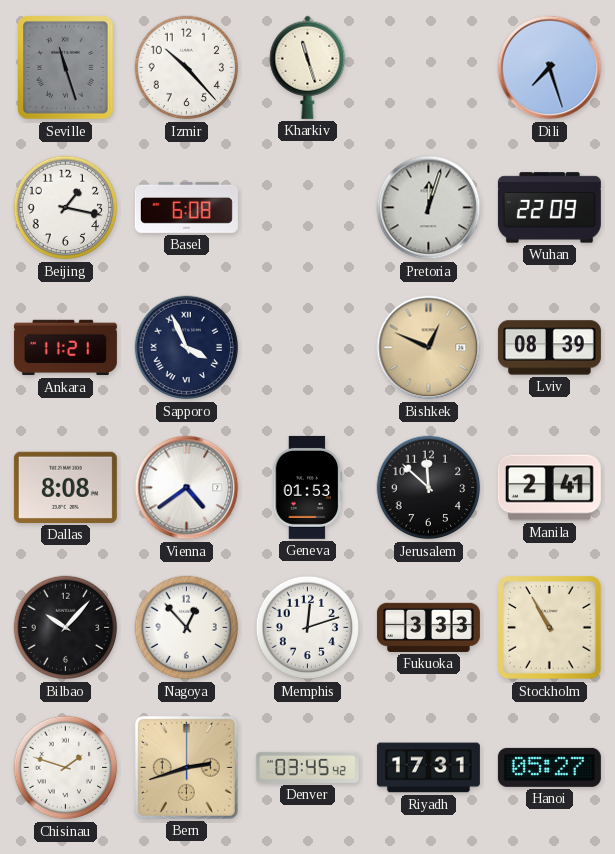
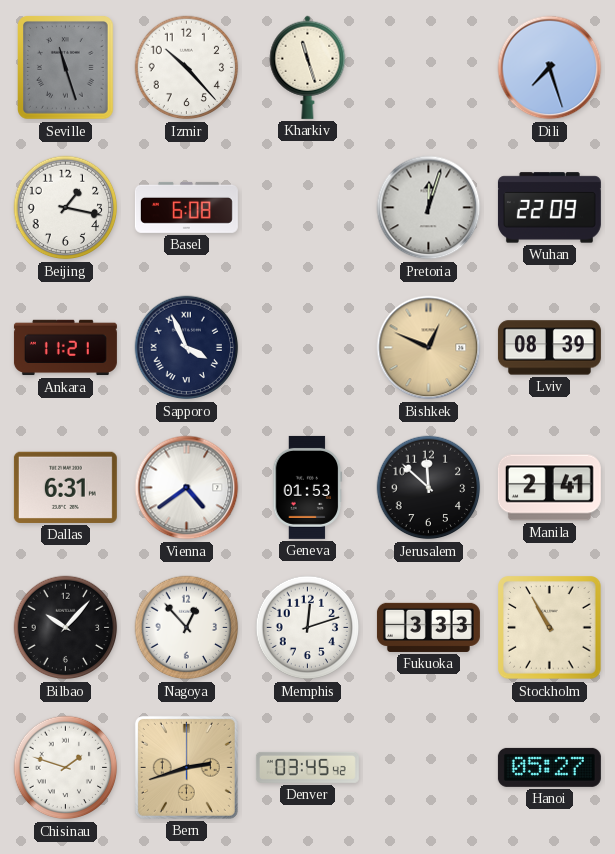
Dallas: 8:08 -> 6:31 (65, 487)
Riyadh: 17:31 -> none (428, 768)
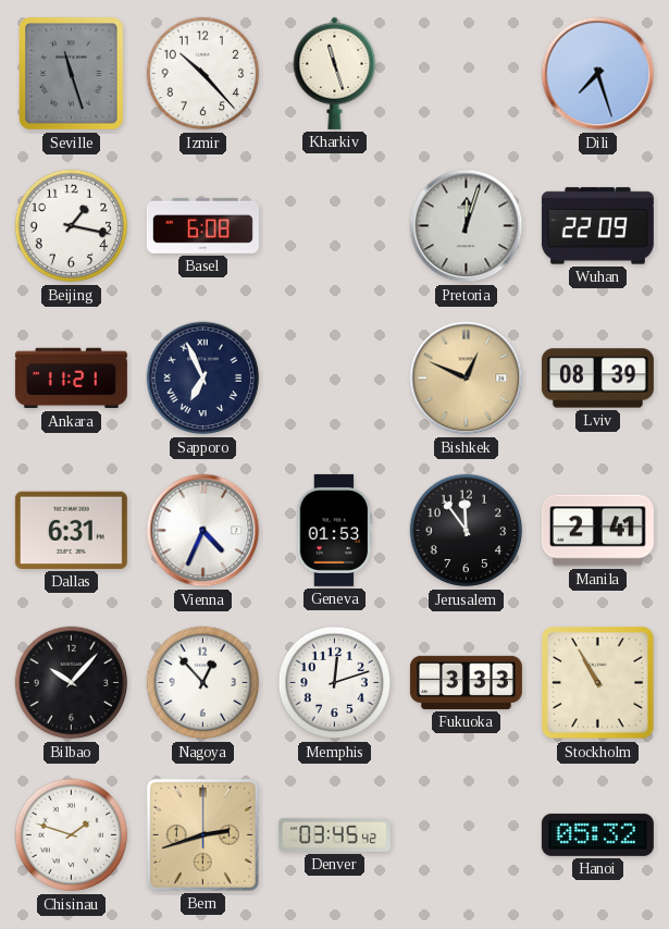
Sapporo: 3:56 -> 6:56 (203, 379)
Vienna: 4:39 -> 4:34 (203, 531)
Jerusalem: 11:52 -> 11:54 (467, 531)
Hanoi: 05:27 -> 05:32 (597, 834)
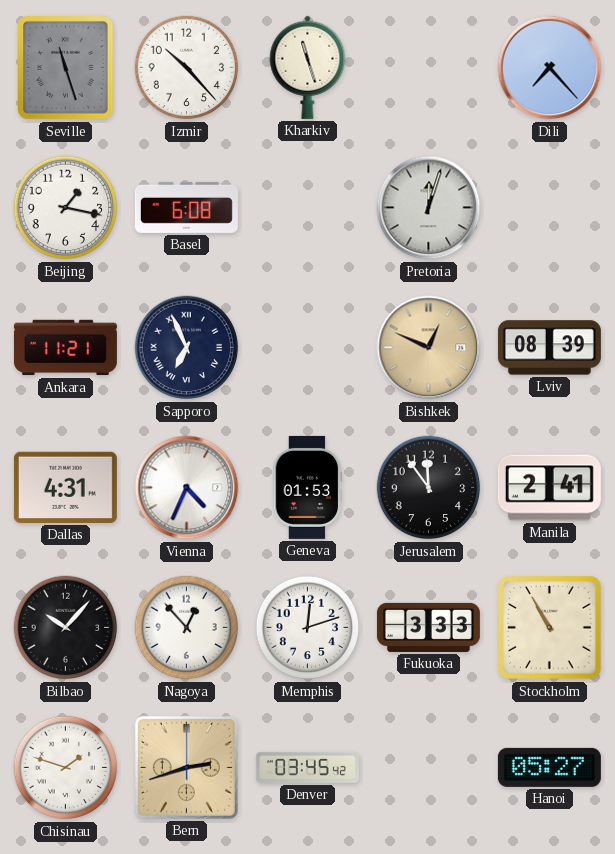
Dili: 7:27 -> 7:23 (550, 68)
Wuhan: 22:09 -> none (597, 226)
Dallas: 6:31 -> 4:31 (65, 487)
Hanoi: 05:32 -> 05:27 (549, 767)
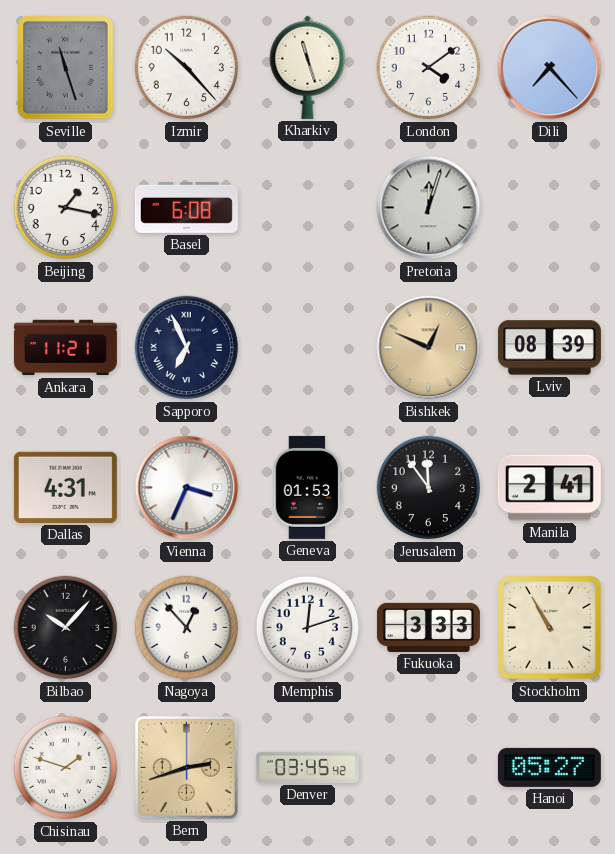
London: none -> 4:09 (429, 68)
Vienna: 4:34 -> 3:34 (187, 488)
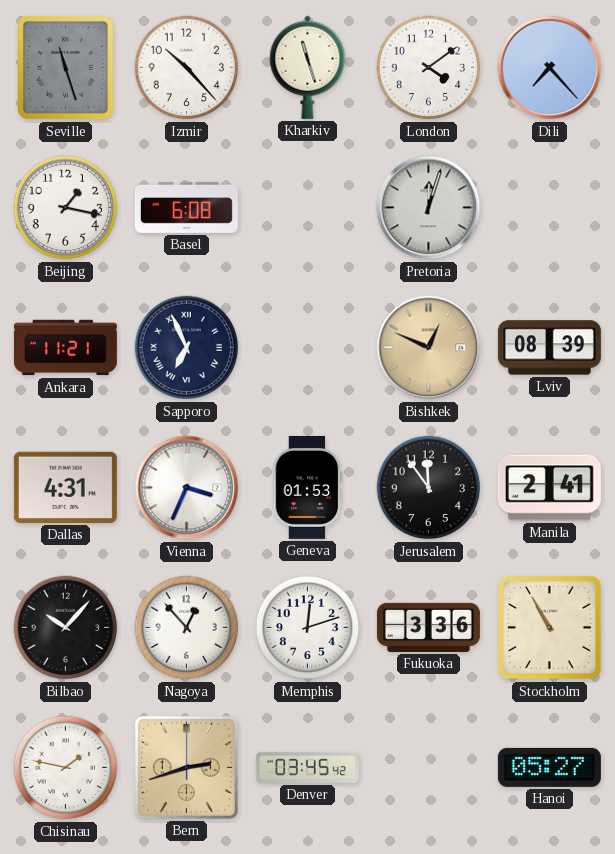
Fukuoka: 3:33 -> 3:36 (428, 627)
Chisinau: 1:48 -> 1:47 (66, 768)
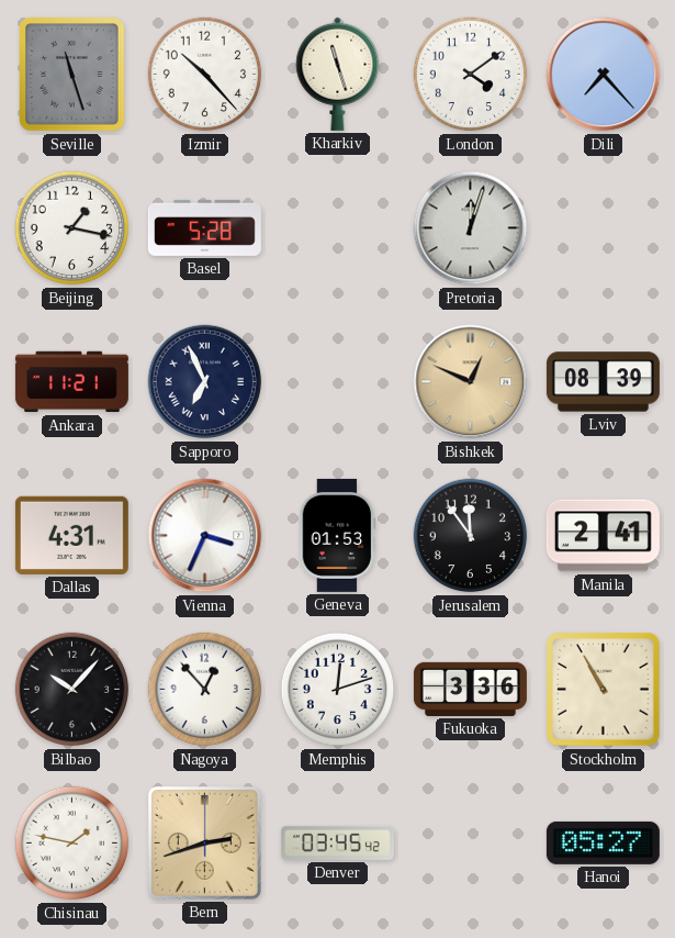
Basel: 6:08 -> 5:28 (204, 227)
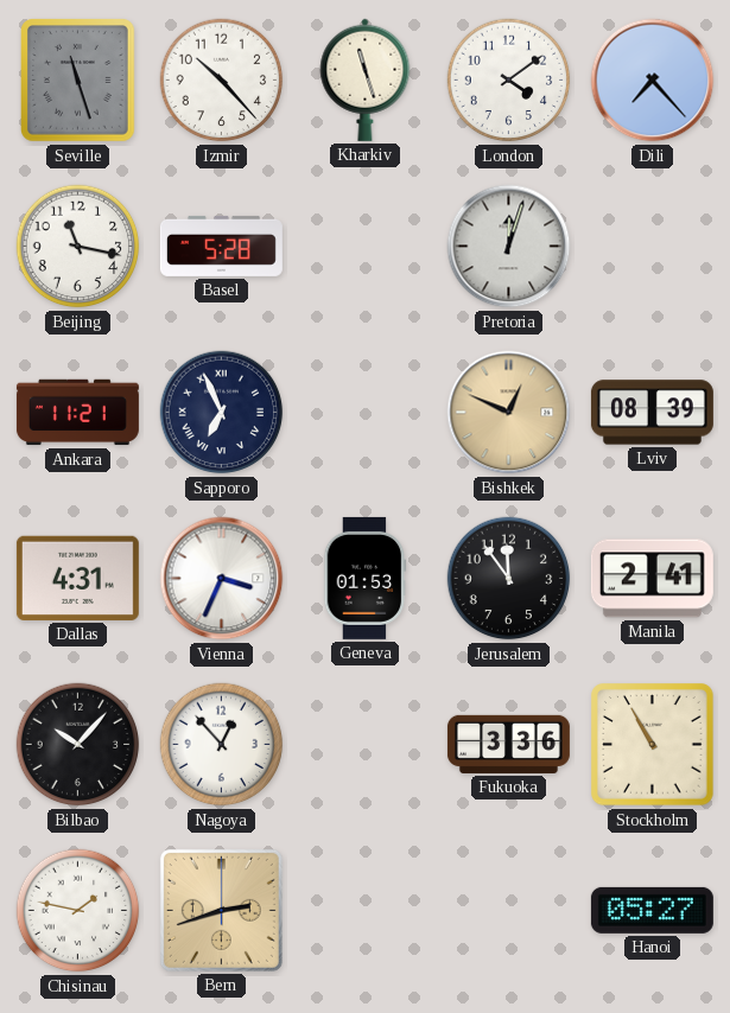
Beijing: 1:17 -> 11:17 (78, 247)
Memphis: 12:12 -> none (338, 690)
Denver: 03:45 -> none (337, 842)
